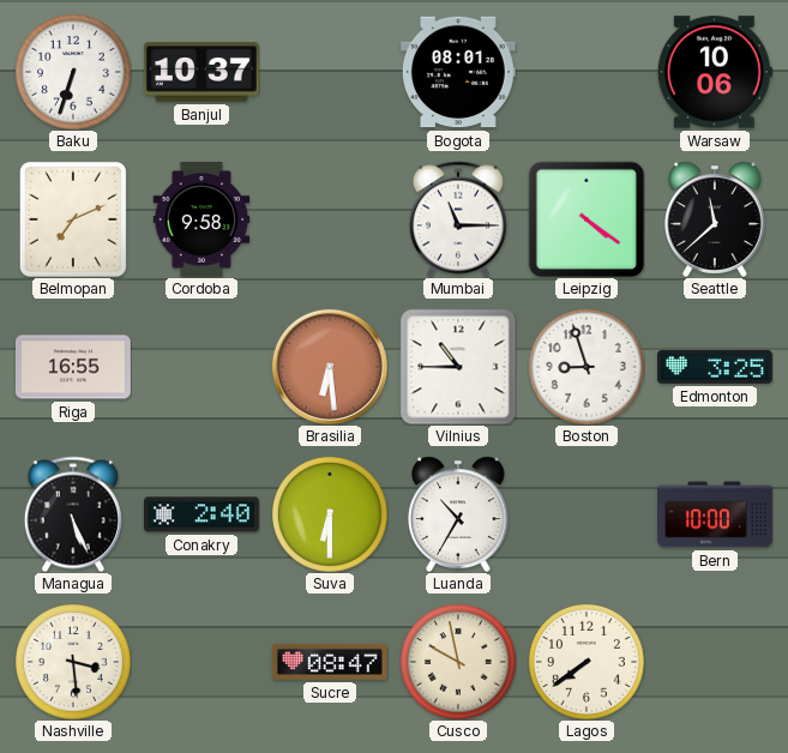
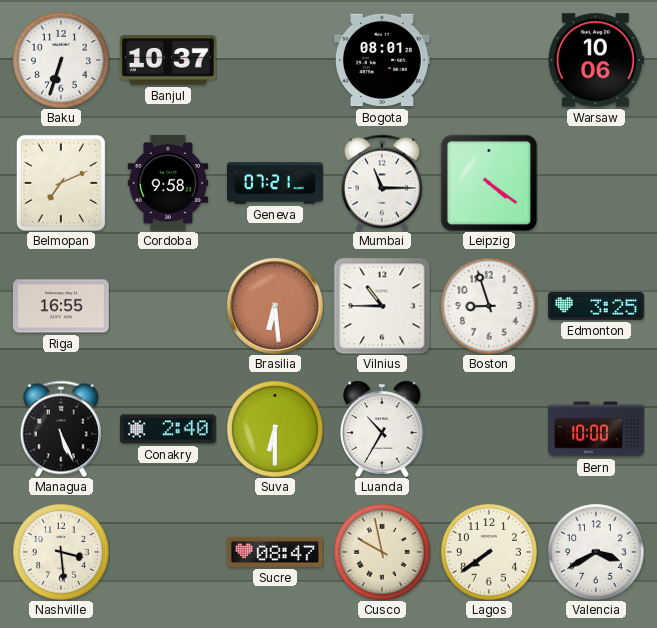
Geneva: none -> 07:21 (275, 183)
Seattle: 11:38 -> none (715, 219)
Valencia: none -> 3:40 (596, 552)
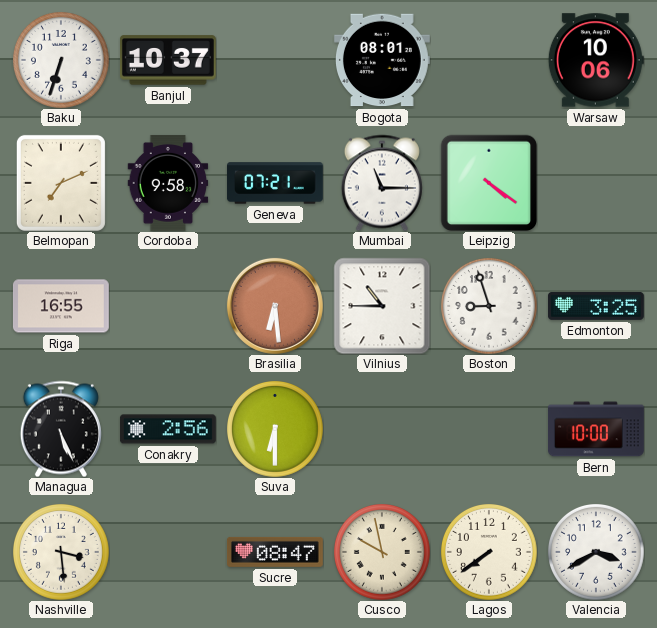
Conakry: 2:40 -> 2:56 (168, 429)
Luanda: 10:35 -> none (382, 429)
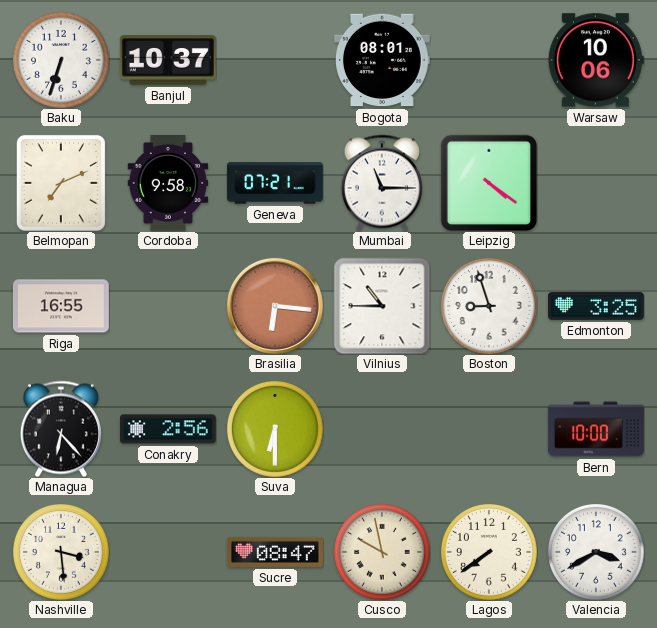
Brasilia: 6:29 -> 6:16 (275, 306)
Managua: 5:26 -> 6:23 (61, 429)
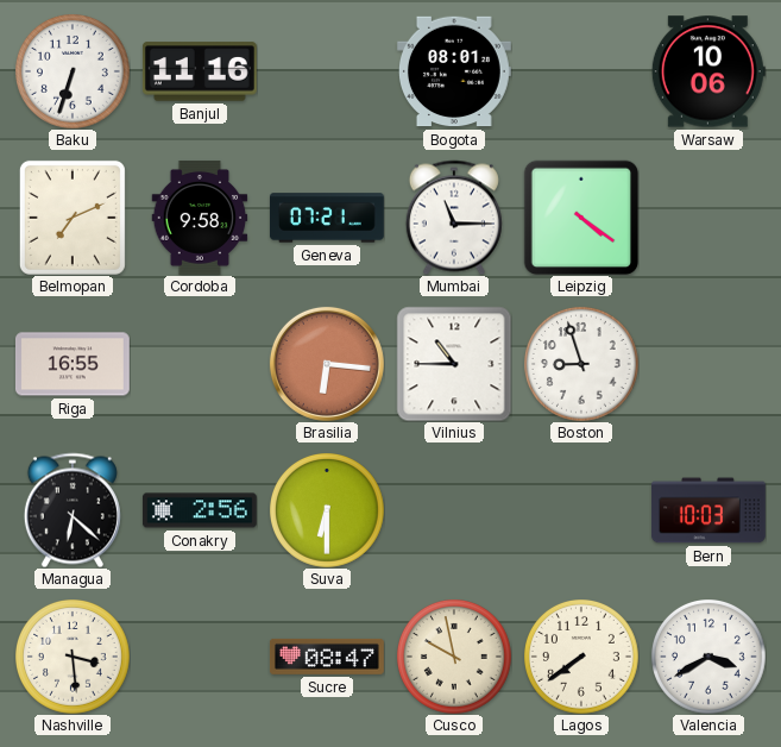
Banjul: 10:37 -> 11:16 (200, 71)
Edmonton: 3:25 -> none (596, 306)
Managua: 6:23 -> 6:22 (73, 510)
Bern: 10:00 -> 10:03 (708, 510)
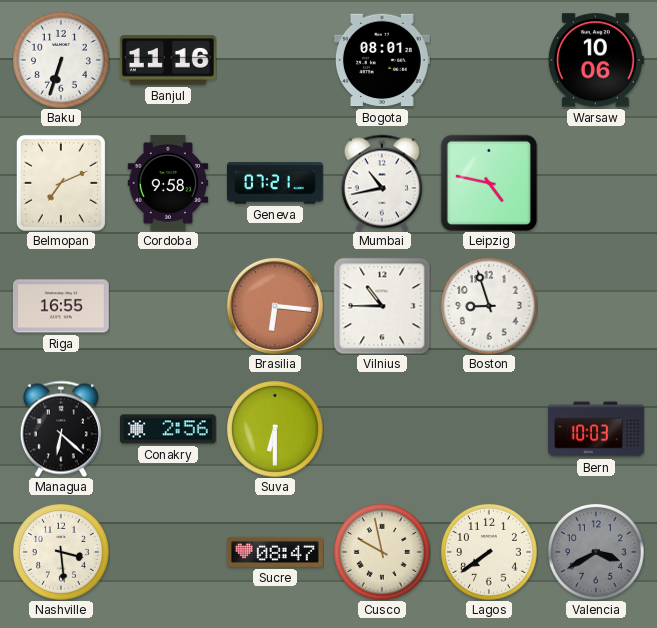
Mumbai: 11:15 -> 10:43 (382, 183)
Leipzig: 4:21 -> 4:47 (489, 183)
Valencia dial: white -> grey (596, 552)
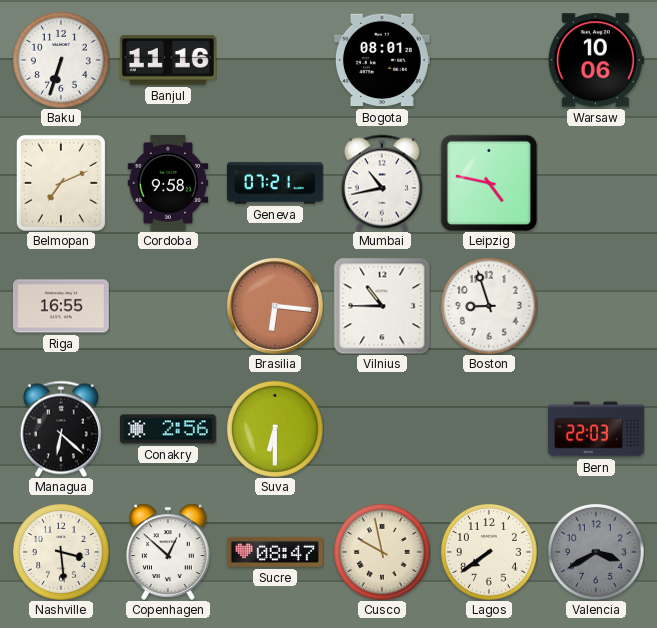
Bern: 10:03 -> 22:03 (596, 429)
Copenhagen: none -> 12:52 (168, 552)
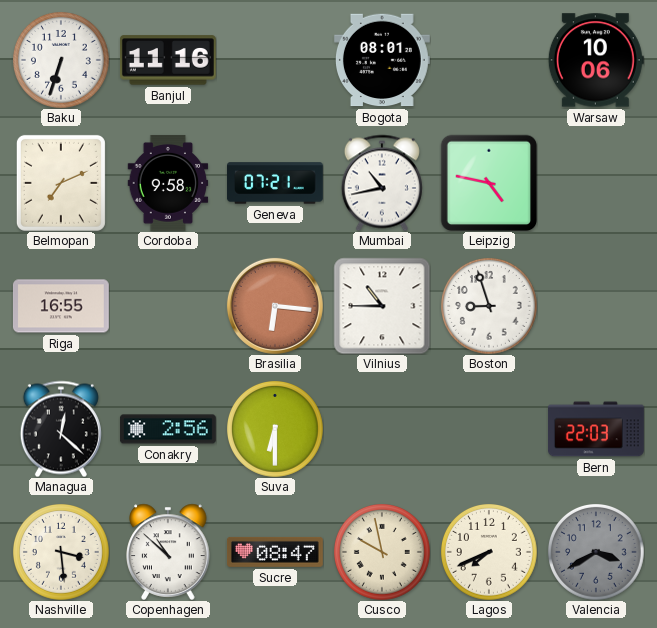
Managua: 6:22 -> 12:22 (61, 429)
Copenhagen: 12:52 -> 10:52 (168, 552)
Lagos: 7:39 -> 7:41 (489, 552)
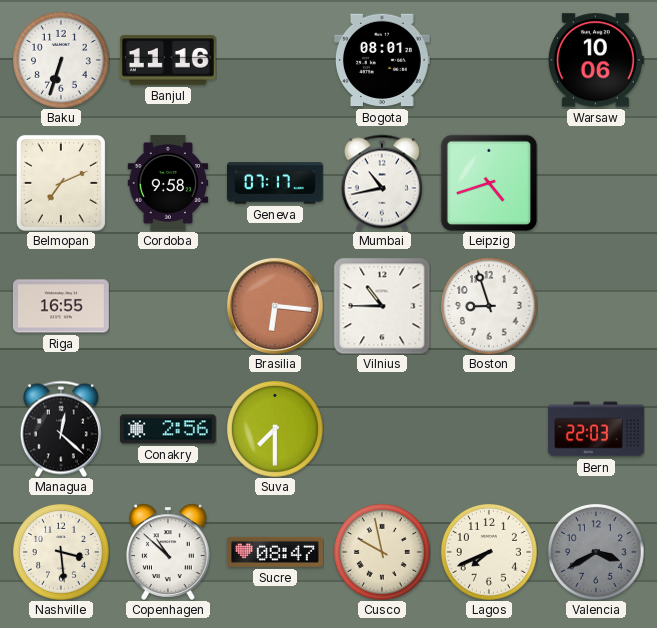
Geneva: 07:21 -> 07:17 (275, 183)
Leipzig: 4:47 -> 4:42 (489, 183)
Suva: 6:30 -> 7:30 (275, 429)
